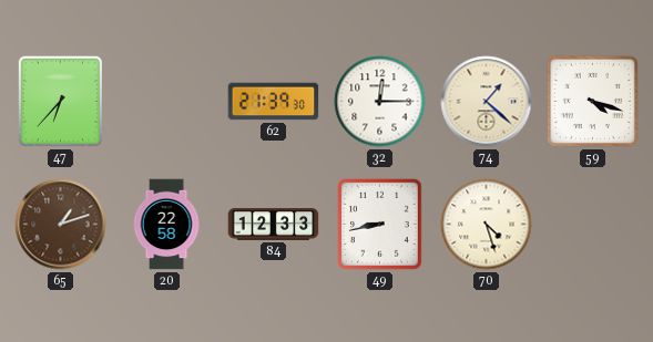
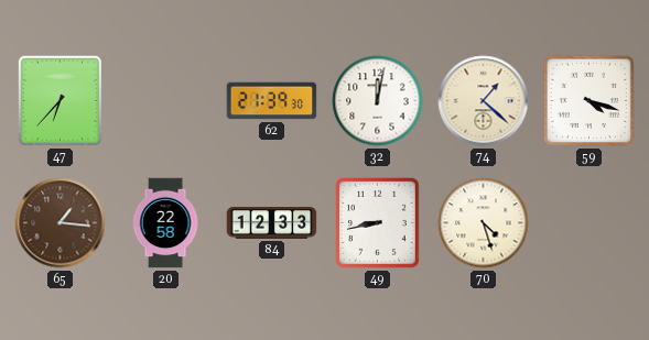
32: 12:15 -> 12:02 (378, 101)
65: 1:12 -> 1:16 (61, 223)
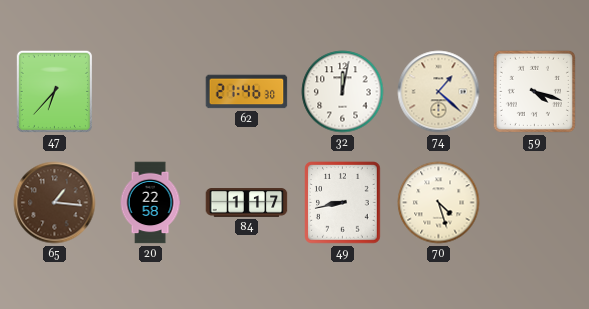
62: 21:39 -> 21:46 (247, 92)
84: 12:33 -> 1:17 (247, 203)
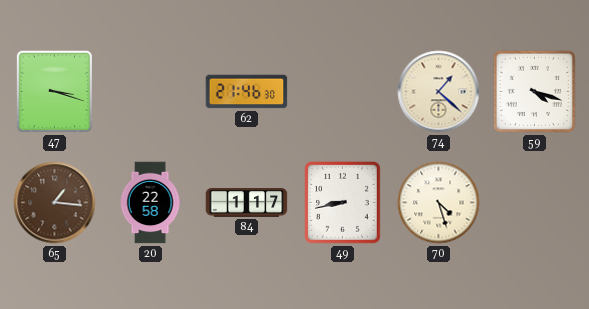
47: 6:37 -> 3:18 (54, 91)
32: 12:02 -> none (343, 92)
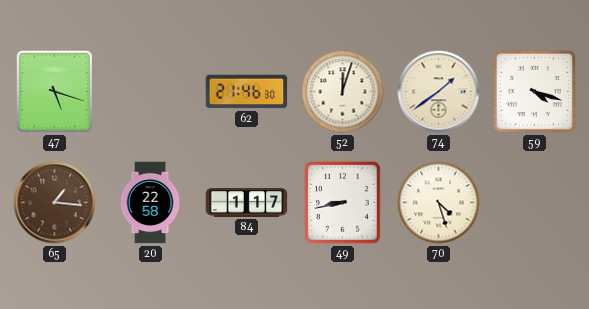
47: 3:18 -> 5:18 (54, 91)
52: none -> 12:03 (343, 92)
74: 1:22 -> 1:39 (439, 92)
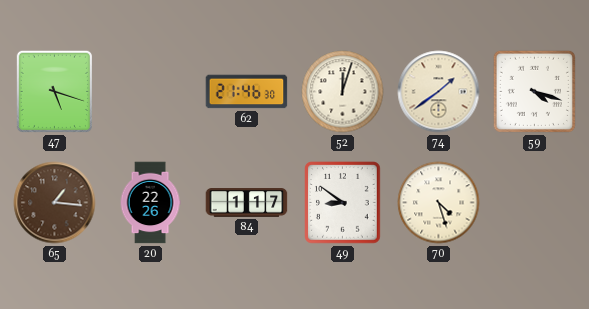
20: 22:58 -> 22:26 (150, 203)
49: 8:43 -> 8:51 (343, 203)
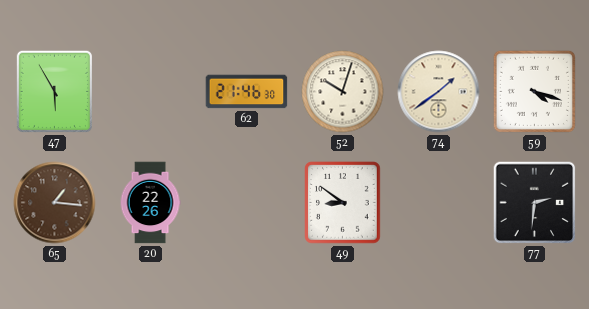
47: 5:18 -> 5:55 (54, 91)
52: 12:03 -> 10:03 (343, 92)
84: 1:17 -> none (247, 203)
70: 4:27 -> none (439, 203)
77: none -> 2:31 (535, 203)
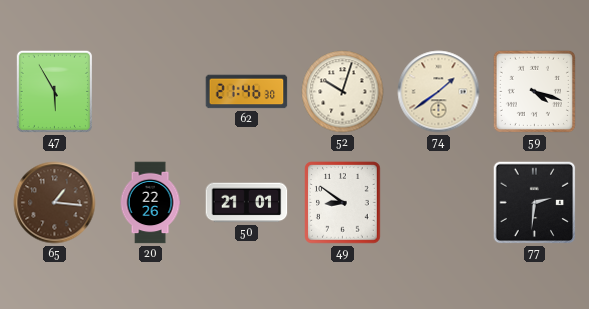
50: none -> 21:01 (247, 203)
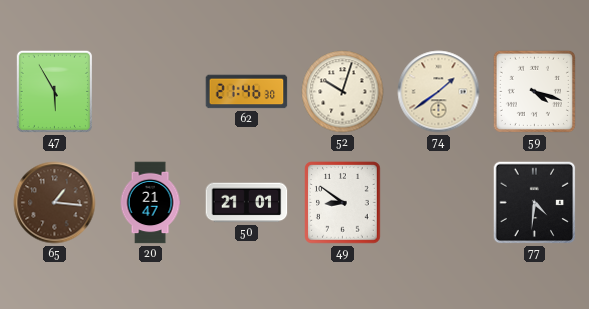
20: 22:26 -> 21:47 (150, 203)
77: 2:31 -> 4:31 (535, 203)
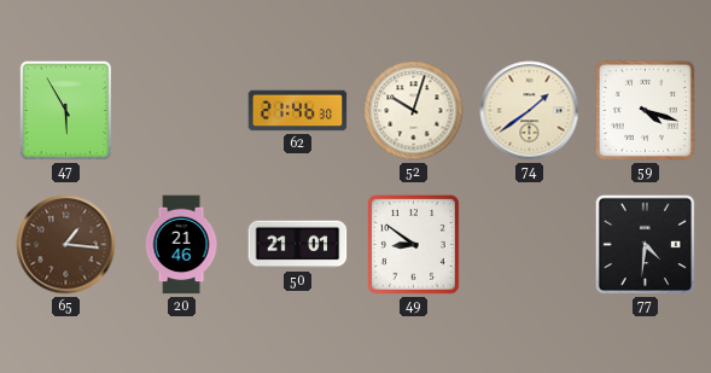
20: 21:47 -> 21:46 (181, 245)
